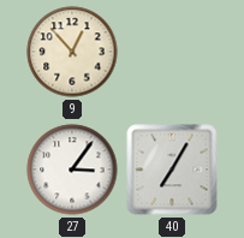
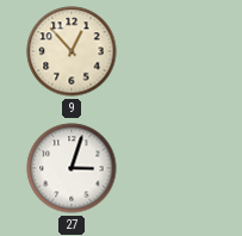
27: 3:06 -> 3:03 (72, 168)
40: 7:05 -> none (172, 169)
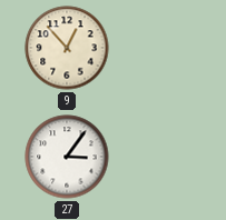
27: 3:03 -> 3:06 (67, 157)
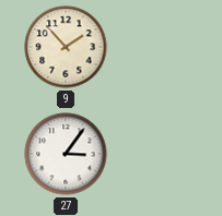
9: 12:53 -> 1:53 (66, 47)
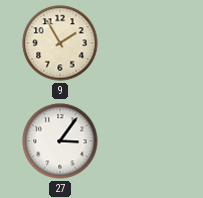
9: 1:53 -> 1:55 (60, 43)
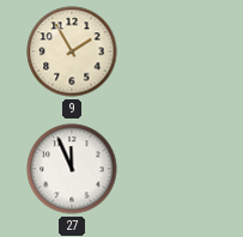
27: 3:06 -> 11:56 (72, 169)
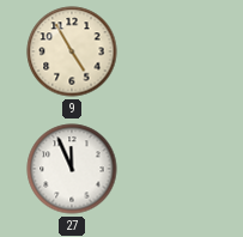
9: 1:55 -> 4:55 (72, 51)
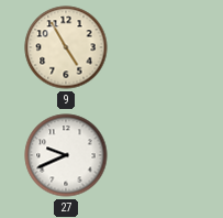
27: 11:56 -> 9:41 (66, 155)
